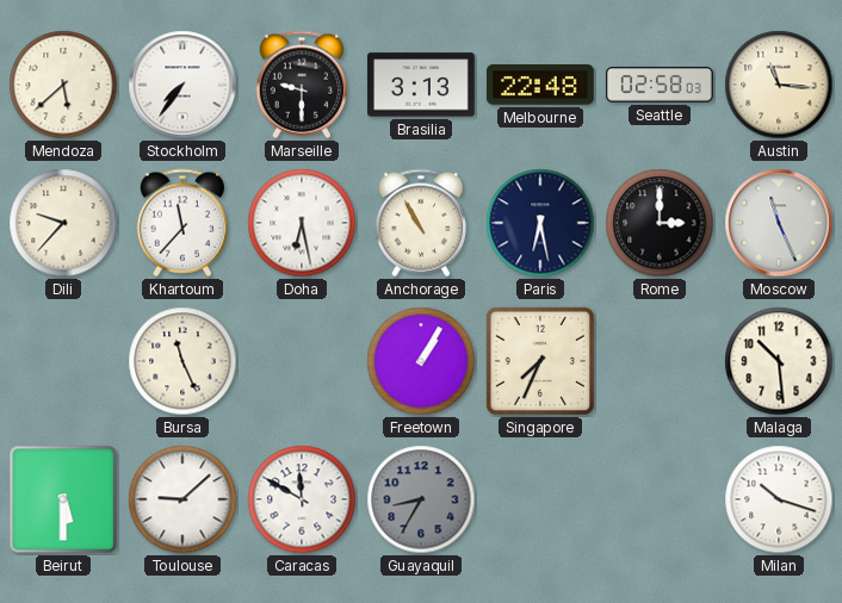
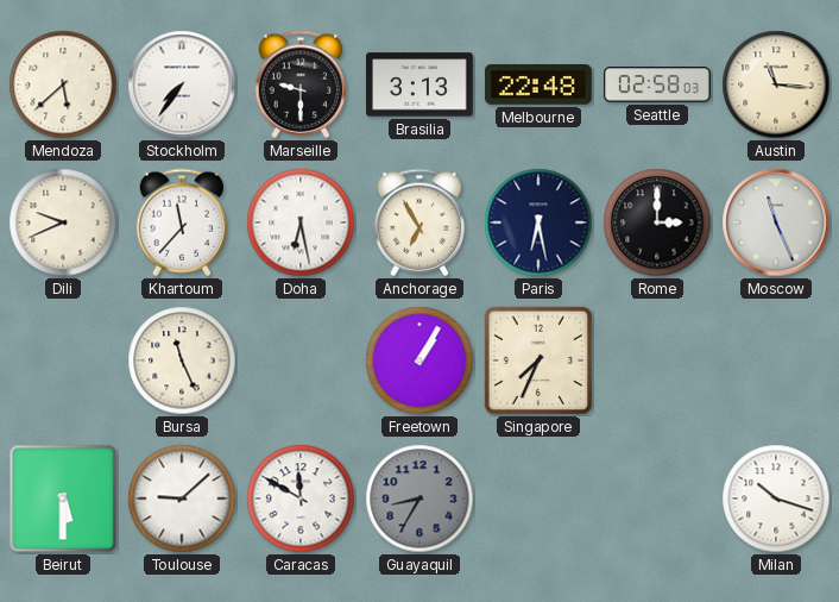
Dili: 9:37 -> 9:41 (63, 222)
Anchorage: 10:55 -> 6:55 (419, 222)
Malaga: 10:29 -> none (779, 361)
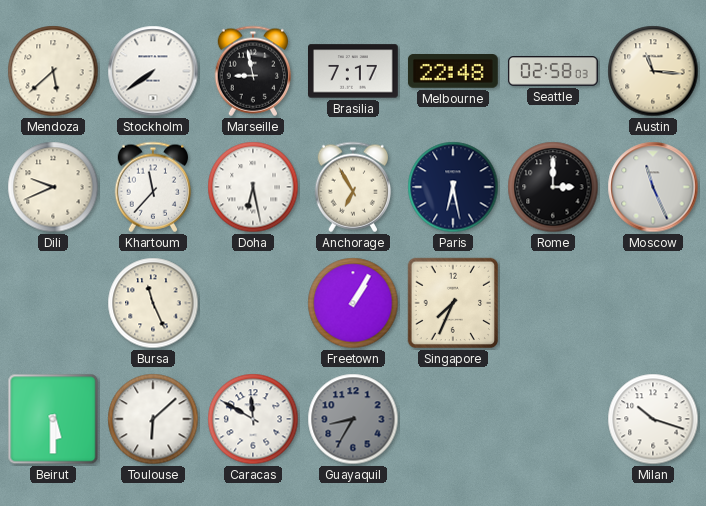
Stockholm: 7:36 -> 7:39 (153, 71)
Marseille: 9:30 -> 8:58 (253, 71)
Brasilia: 3:13 -> 7:17 (354, 71)
Toulouse: 9:08 -> 6:08 (153, 419)
